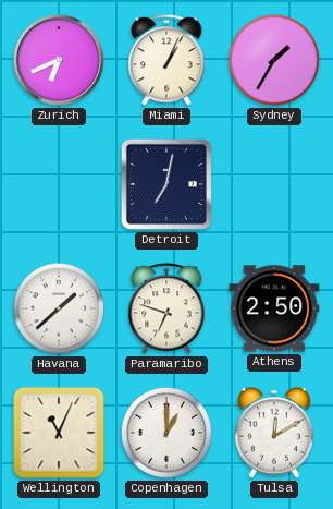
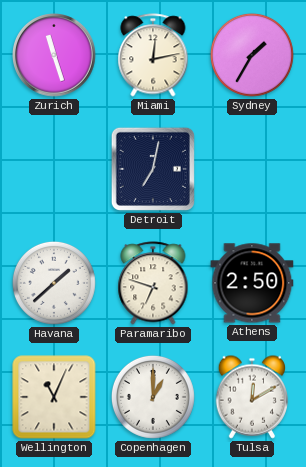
Zurich: 6:41 -> 11:27 (55, 56)
Miami: 1:04 -> 12:13 (153, 55)
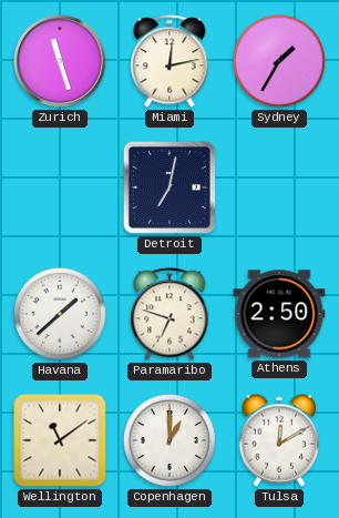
Wellington: 11:04 -> 11:09 (60, 440)
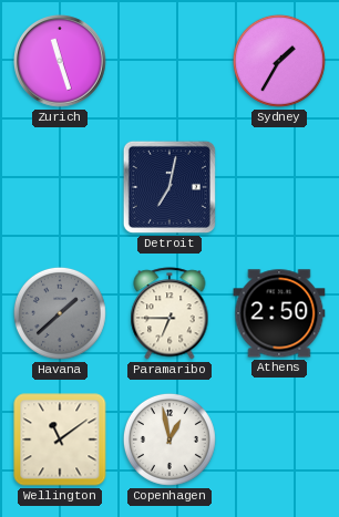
Miami: 12:13 -> none (169, 61)
Havana dial: white -> grey (60, 313)
Paramaribo: 6:48 -> 6:45 (169, 313)
Copenhagen: 1:00 -> 12:58 (169, 440)
Tulsa: 12:10 -> none (279, 440)
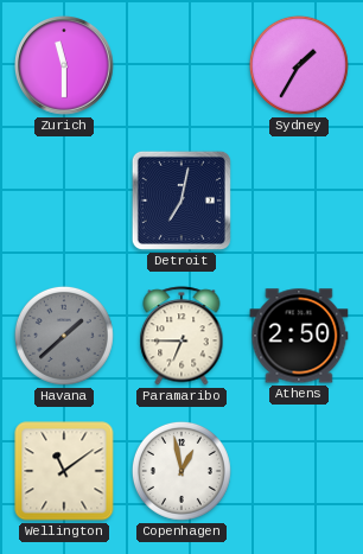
Zurich: 11:27 -> 11:30 (65, 66)
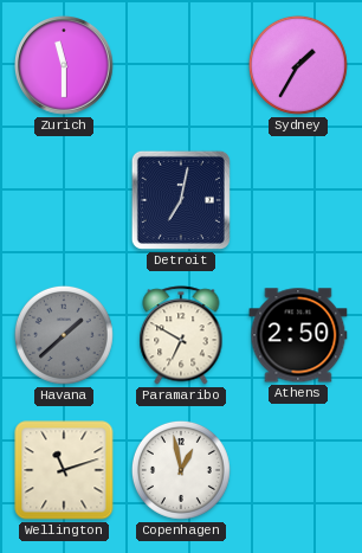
Paramaribo: 6:45 -> 6:50 (181, 335)
Wellington: 11:09 -> 11:12 (64, 470)
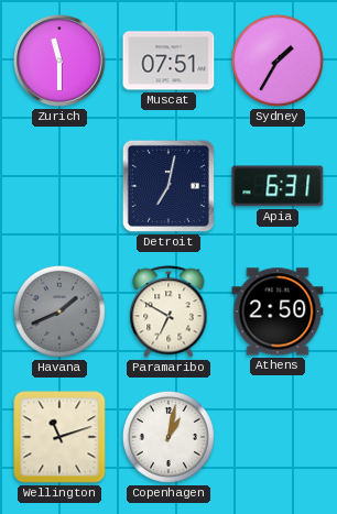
Muscat: none -> 07:51 (168, 61)
Apia: none -> 6:31 (278, 186)
Havana: 1:38 -> 1:41 (59, 311)
Copenhagen: 12:58 -> 1:02 (168, 437)
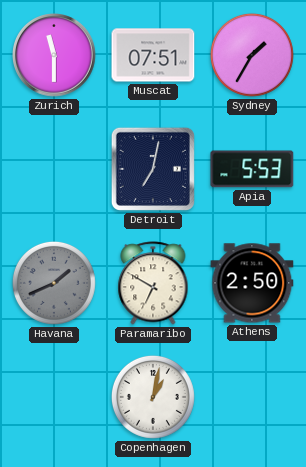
Apia: 6:31 -> 5:53 (252, 169)
Wellington: 11:12 -> none (59, 437)
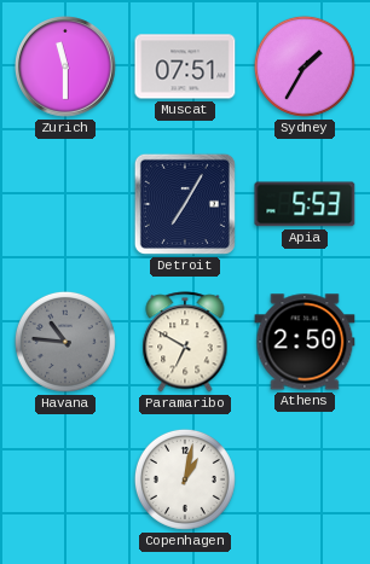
Detroit: 7:02 -> 7:05 (185, 204)
Havana: 1:41 -> 10:46 (65, 342)
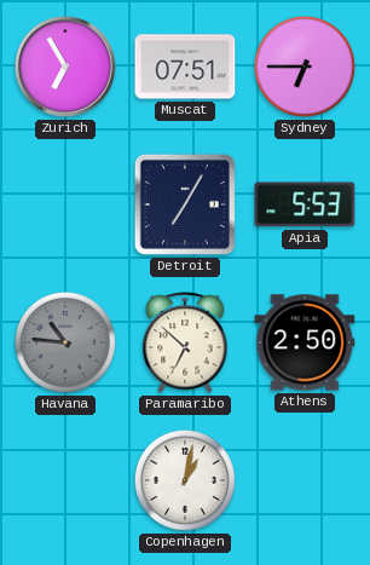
Zurich: 11:30 -> 6:55 (67, 68)
Sydney: 1:35 -> 6:45 (305, 67)
Paramaribo: 6:50 -> 6:52 (185, 342)
